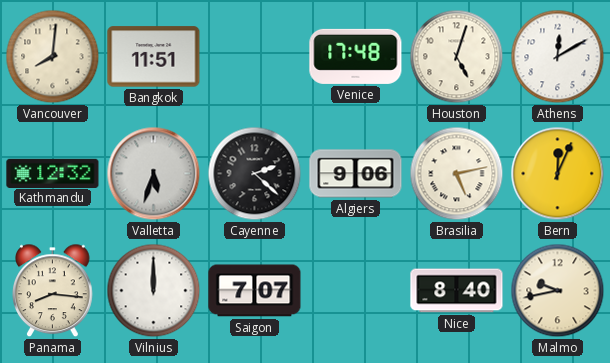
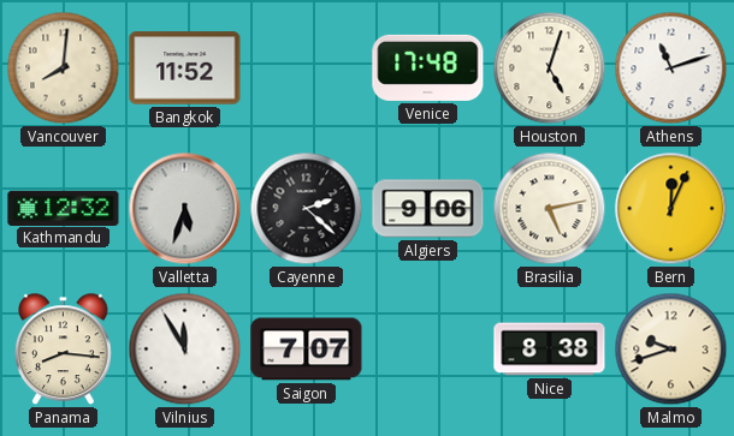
Bangkok: 11:51 -> 11:52 (185, 68)
Athens: 12:10 -> 11:12 (671, 68)
Vilnius: 12:00 -> 11:55 (185, 350)
Nice: 8:40 -> 8:38 (550, 350)
Malmo: 9:43 -> 9:42 (671, 350)
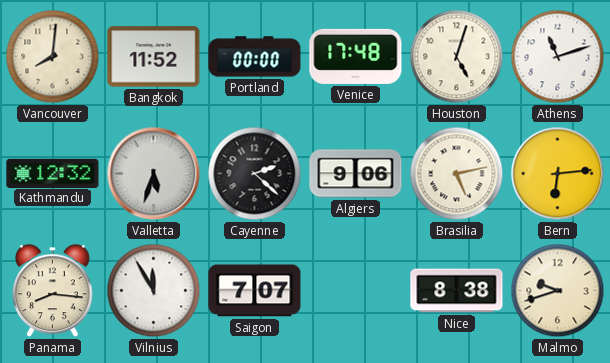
Portland: none -> 00:00 (255, 57)
Bern: 12:04 -> 6:14 (558, 174)
